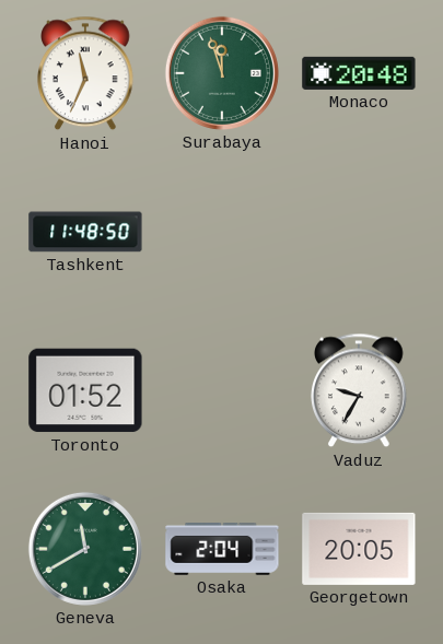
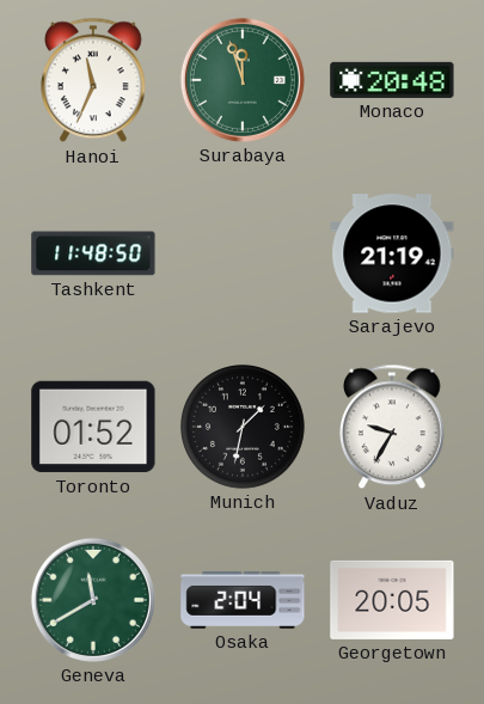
Sarajevo: none -> 21:19 (392, 253)
Munich: none -> 1:32 (243, 427)
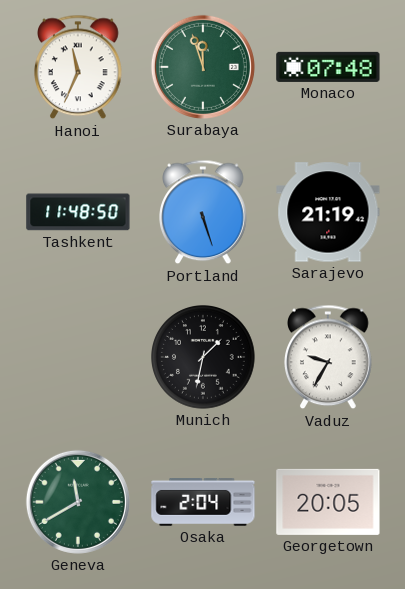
Monaco: 20:48 -> 07:48 (328, 67)
Portland: none -> 5:27 (204, 212)
Toronto: 01:52 -> none (93, 427)
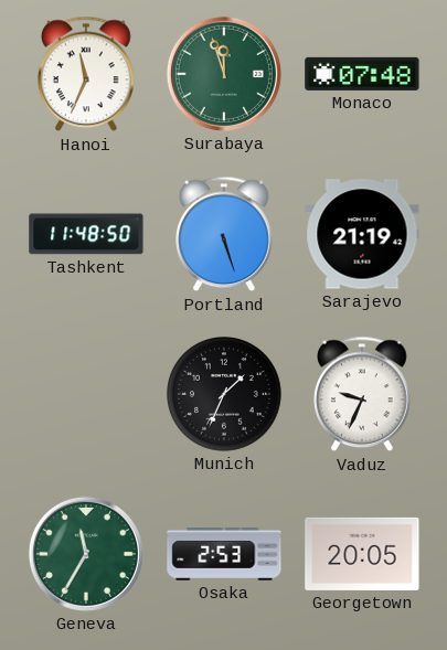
Munich: 1:32 -> 1:34 (224, 394)
Vaduz: 9:35 -> 9:34 (363, 394)
Geneva: 11:40 -> 11:35 (86, 554)
Osaka: 2:04 -> 2:53 (224, 555)
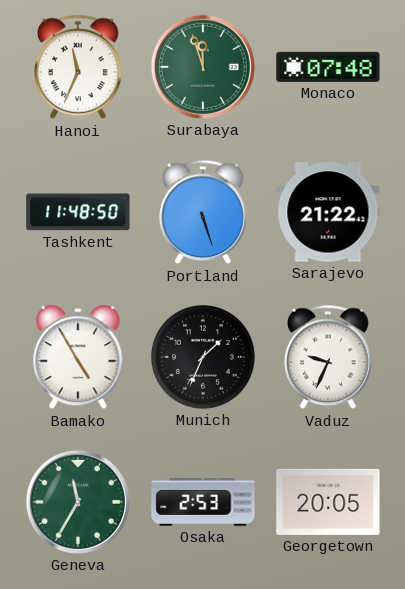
Sarajevo: 21:19 -> 21:22 (328, 212)
Bamako: none -> 4:55 (78, 358)
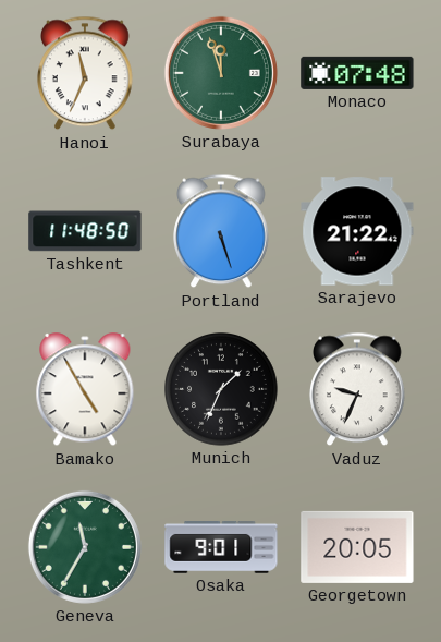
Osaka: 2:53 -> 9:01 (221, 548)
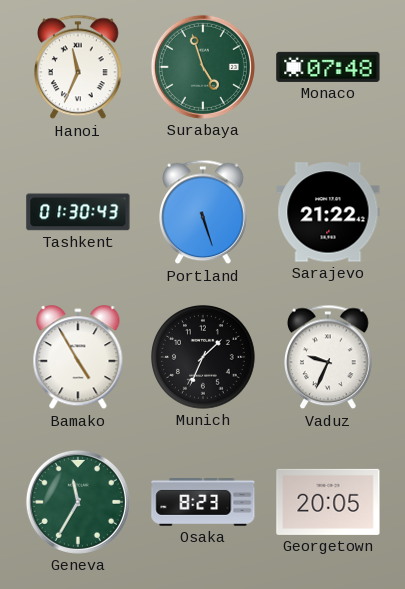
Surabaya: 11:57 -> 4:57 (203, 67)
Tashkent: 11:48 -> 01:30 (78, 212)
Osaka: 9:01 -> 8:23 (203, 503)
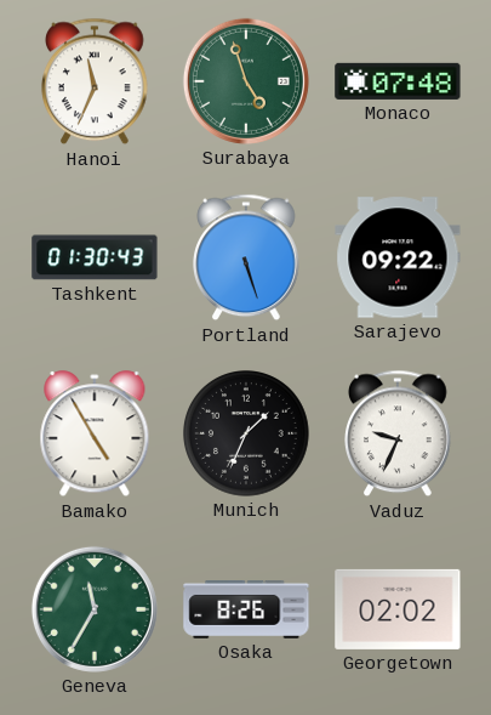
Sarajevo: 21:22 -> 09:22 (398, 257)
Osaka: 8:23 -> 8:26 (246, 611)
Georgetown: 20:05 -> 02:02 (398, 609)
